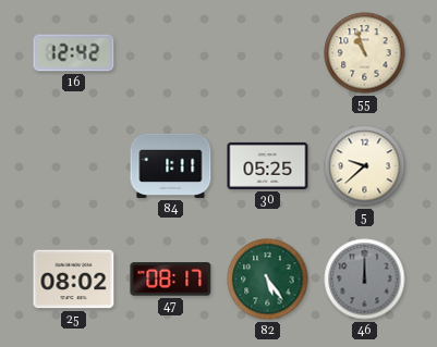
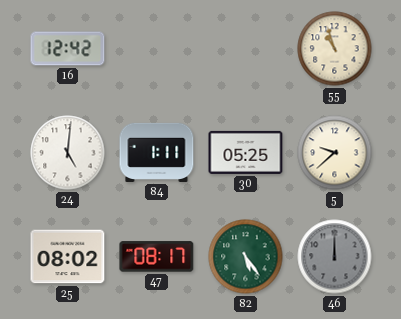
24: none -> 5:01 (68, 153)
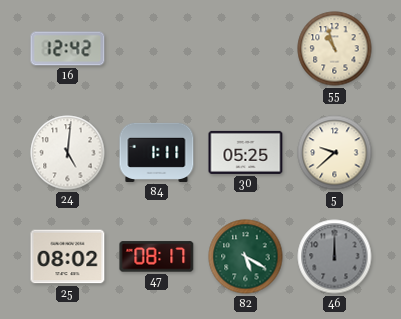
82: 5:24 -> 5:20 (246, 257)
